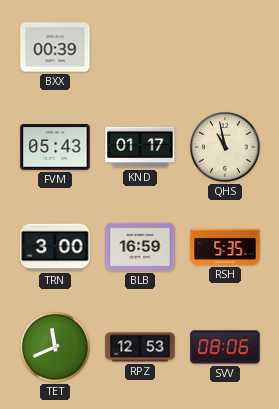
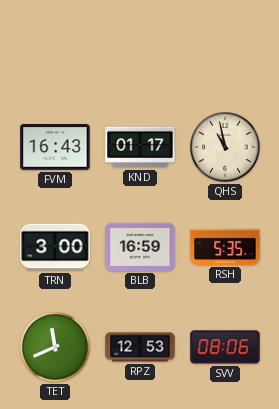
BXX: 00:39 -> none (55, 47)
FVM: 05:43 -> 16:43 (55, 147)
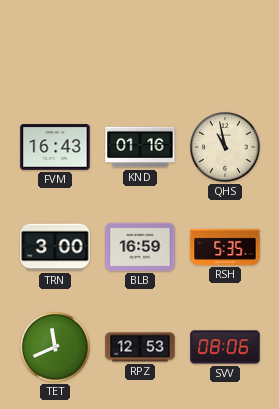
KND: 01:17 -> 01:16 (140, 147)
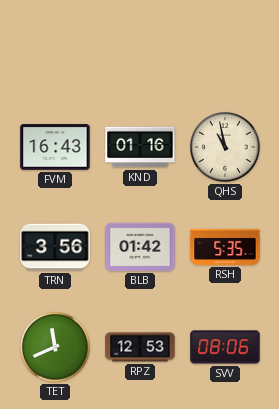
TRN: 3:00 -> 3:56 (55, 247)
BLB: 16:59 -> 01:42 (140, 247)
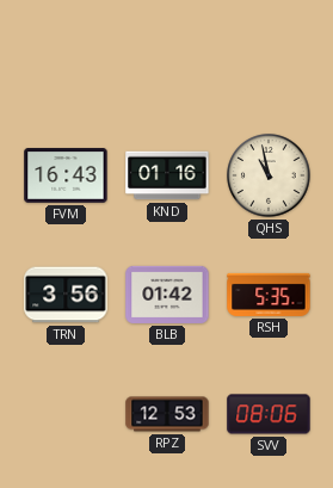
TET: 11:41 -> none (56, 348)
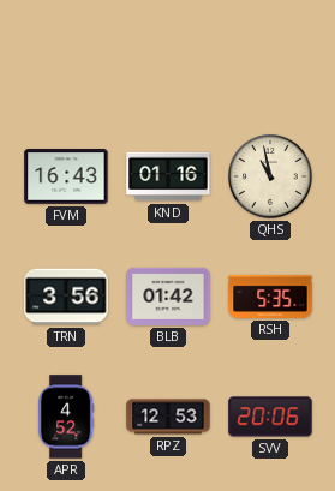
APR: none -> 4:52 (66, 417)
SVV: 08:06 -> 20:06 (270, 417)
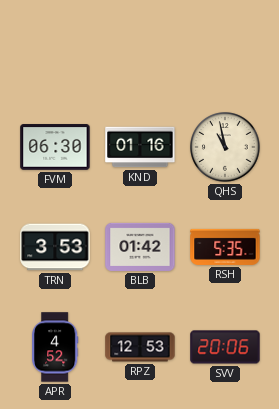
FVM: 16:43 -> 06:30 (55, 147)
TRN: 3:56 -> 3:53 (55, 247)
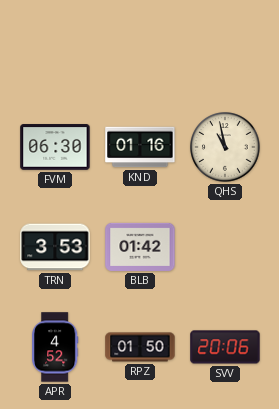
RSH: 5:35 -> none (225, 247)
RPZ: 12:53 -> 01:50 (140, 347)
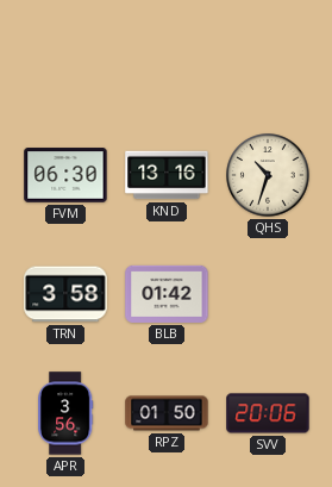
KND: 01:16 -> 13:16 (167, 175)
QHS: 10:58 -> 10:33 (269, 176)
TRN: 3:53 -> 3:58 (65, 294)
APR: 4:52 -> 3:56 (65, 413)
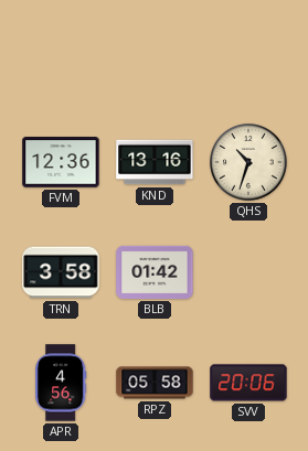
FVM: 06:30 -> 12:36 (61, 162)
APR: 3:56 -> 4:56 (61, 383)
RPZ: 01:50 -> 05:58 (155, 383)
